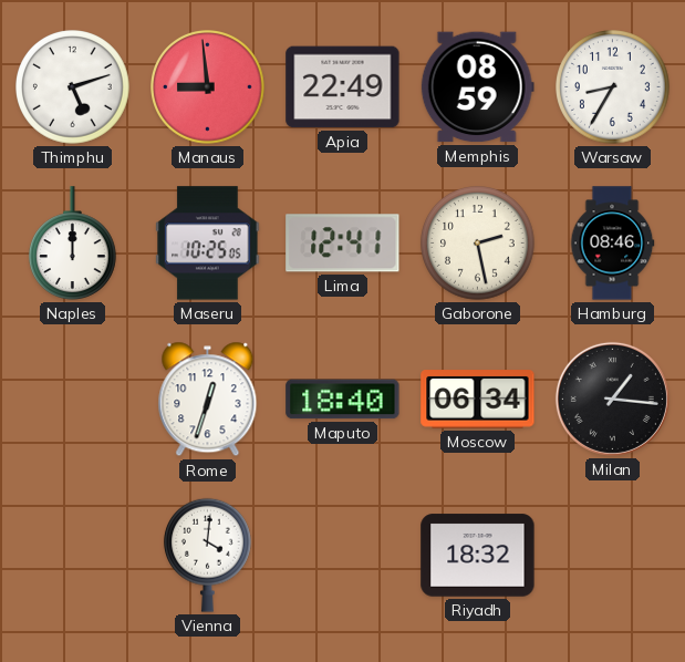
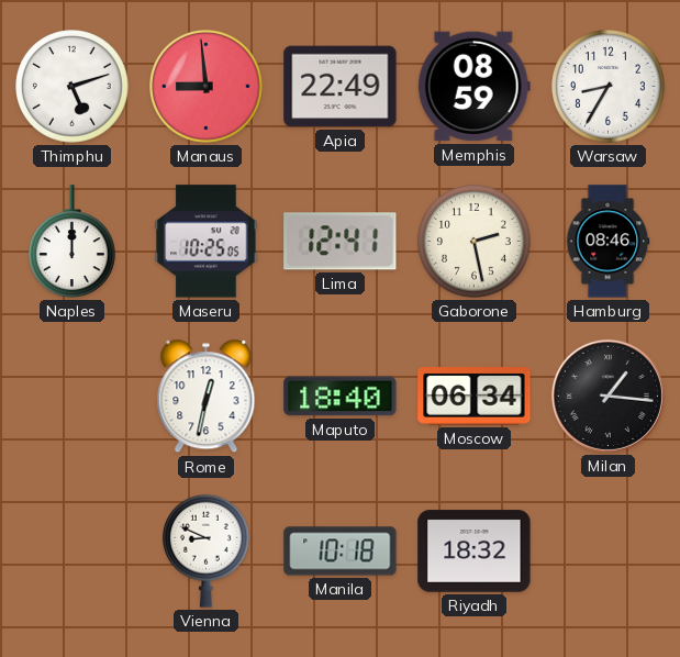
Rome: 12:33 -> 12:32 (207, 397)
Vienna: 4:01 -> 8:49 (207, 550)
Manila: none -> 10:18 (341, 552)
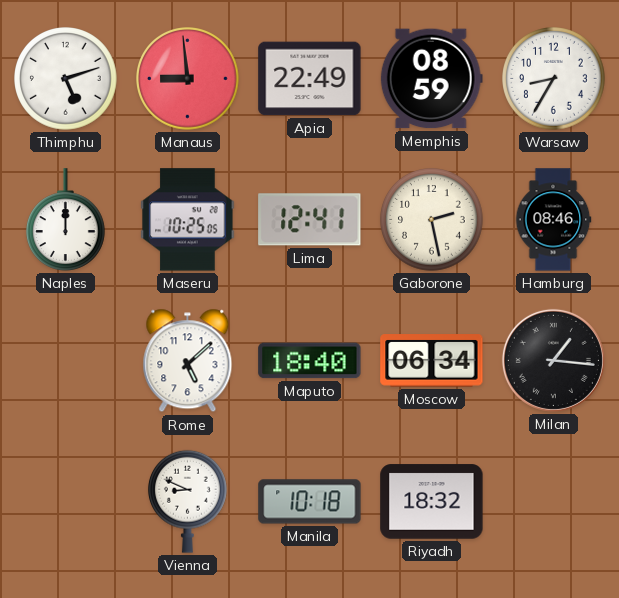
Rome: 12:32 -> 5:08 (188, 361)
